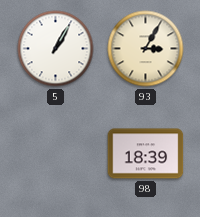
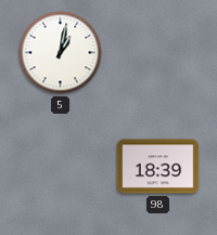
5: 1:05 -> 1:02 (61, 53)
93: 3:05 -> none (146, 49)
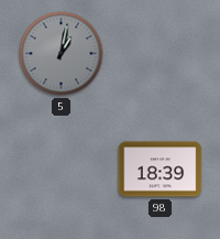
5 dial: white -> grey (62, 54)
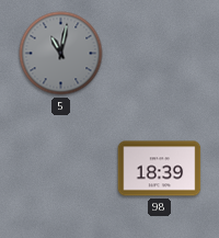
5: 1:02 -> 11:02 (61, 54)
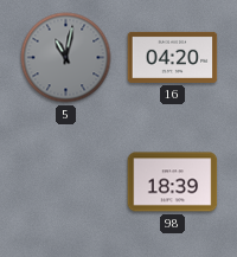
16: none -> 04:20 (173, 57)
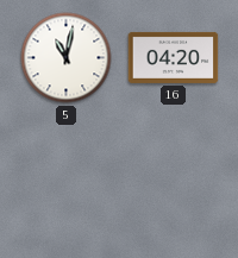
5 dial: grey -> white (67, 58)
98: 18:39 -> none (173, 182)
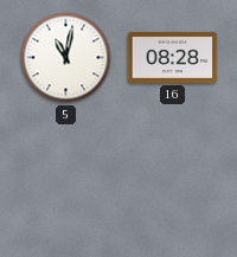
16: 04:20 -> 08:28 (173, 57)
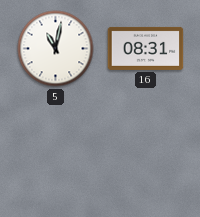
16: 08:28 -> 08:31 (146, 48)
